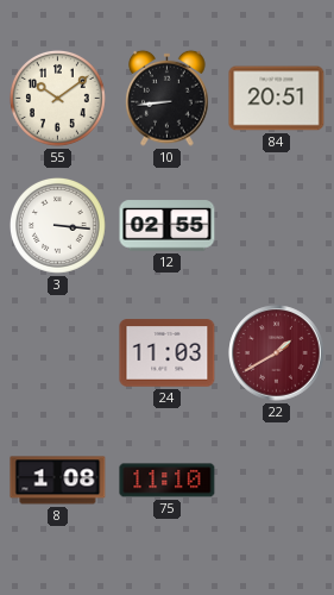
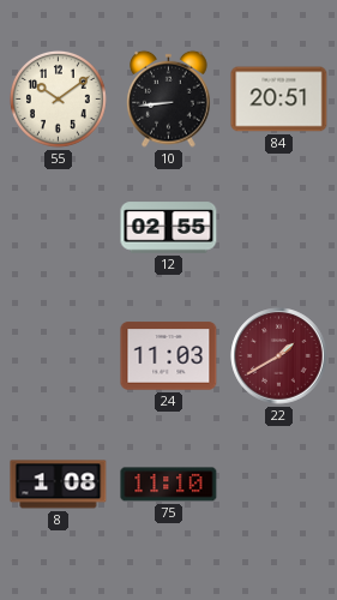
3: 3:16 -> none (57, 225)
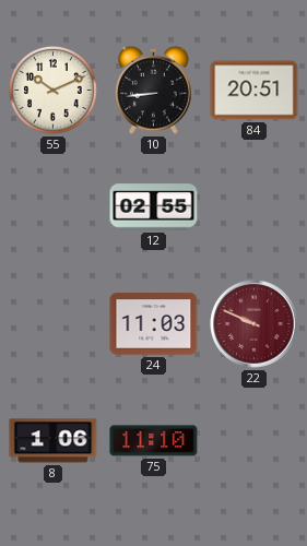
55: 10:09 -> 10:11 (52, 90)
22: 1:40 -> 9:49 (255, 324)
8: 1:08 -> 1:06 (54, 441)
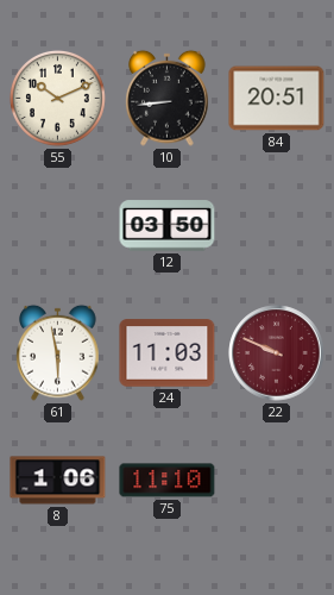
12: 02:55 -> 03:50 (168, 226)
61: none -> 5:58 (58, 352)
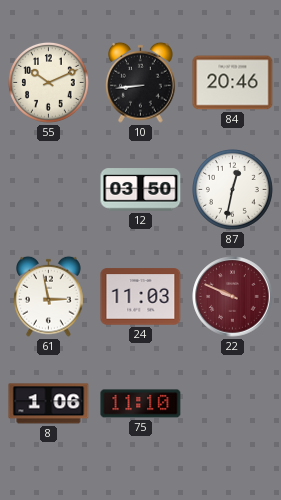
84: 20:51 -> 20:46 (233, 83)
87: none -> 12:32 (232, 189)
61: 5:58 -> 2:58 (49, 296)
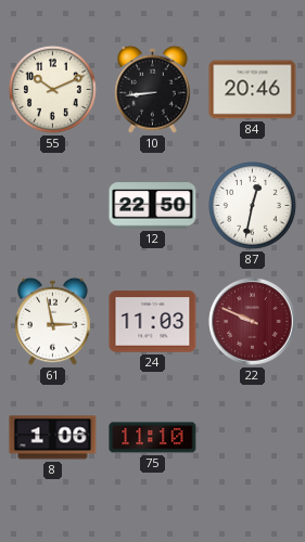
12: 03:50 -> 22:50 (153, 206)
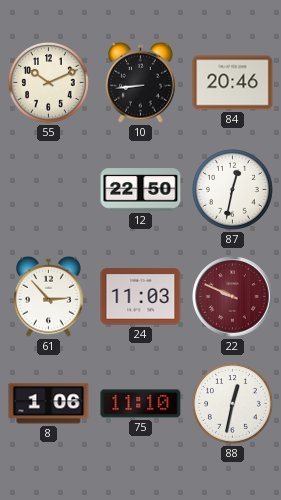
61: 2:58 -> 2:53 (49, 296)
88: none -> 12:32 (232, 403)
